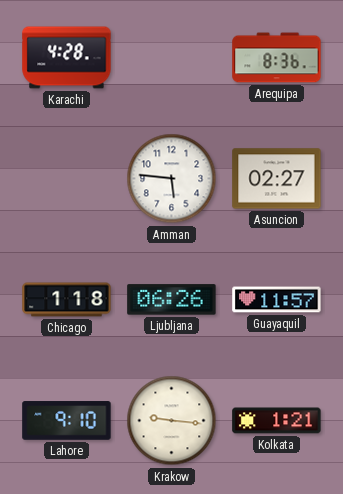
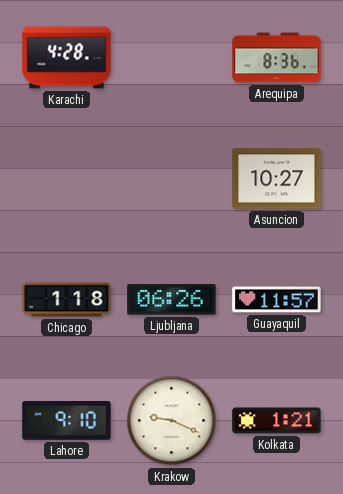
Amman: 5:46 -> none (172, 179)
Asuncion: 02:27 -> 10:27 (277, 179)
Krakow: 9:16 -> 9:19 (172, 421)
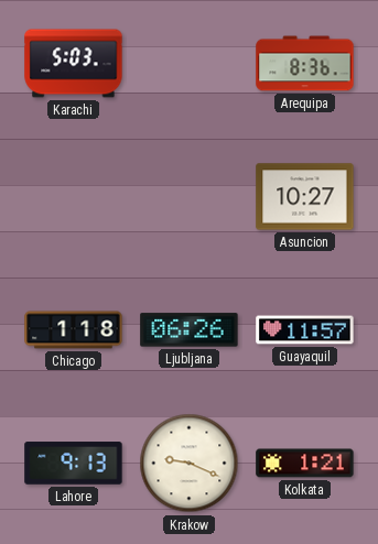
Karachi: 4:28 -> 5:03 (74, 64)
Lahore: 9:10 -> 9:13 (74, 464)
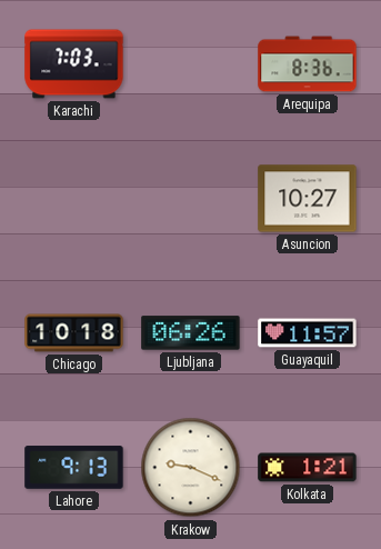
Karachi: 5:03 -> 7:03 (74, 64)
Chicago: 1:18 -> 10:18 (74, 333)
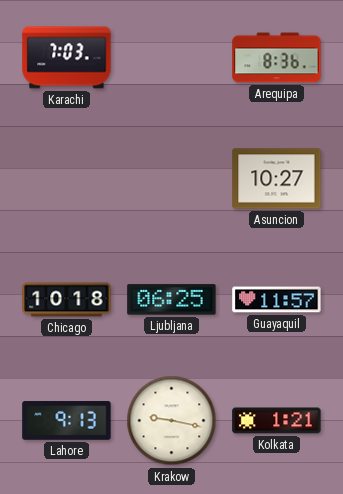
Ljubljana: 06:26 -> 06:25 (172, 300)
Krakow: 9:19 -> 9:17 (172, 421)
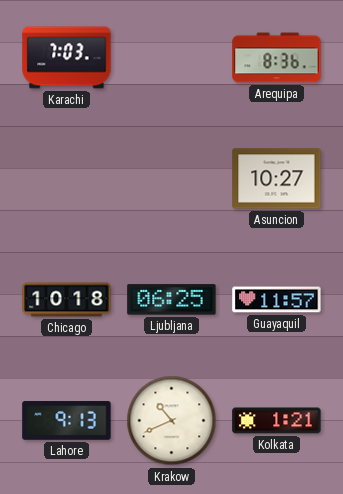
Krakow: 9:17 -> 10:41 (172, 421)
